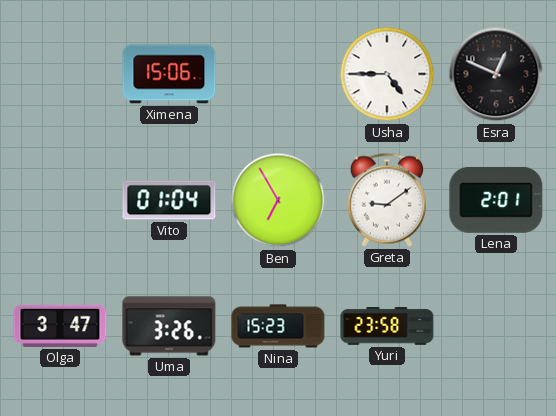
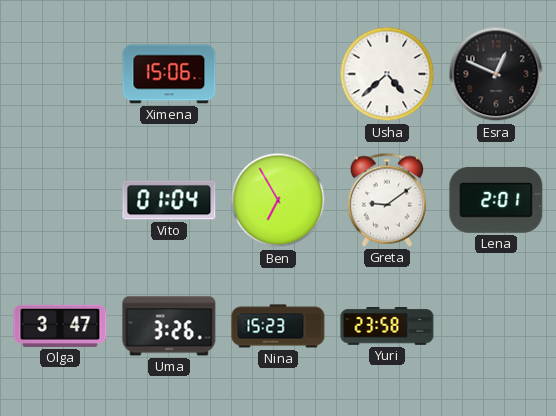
Usha: 4:45 -> 4:38 (387, 74)
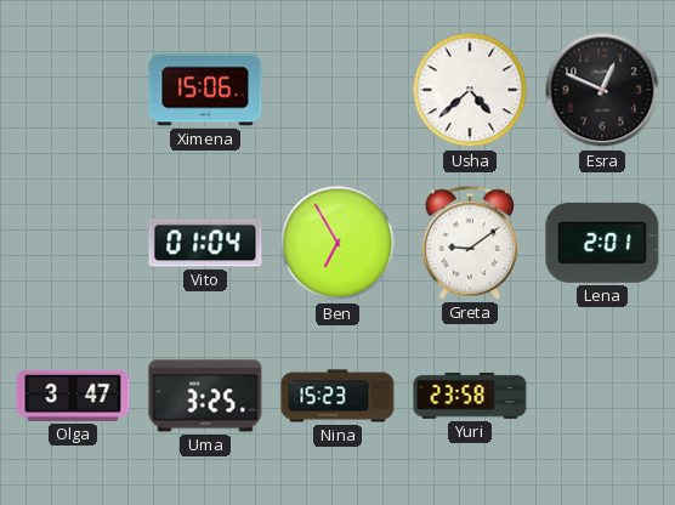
Uma: 3:26 -> 3:25 (205, 396)
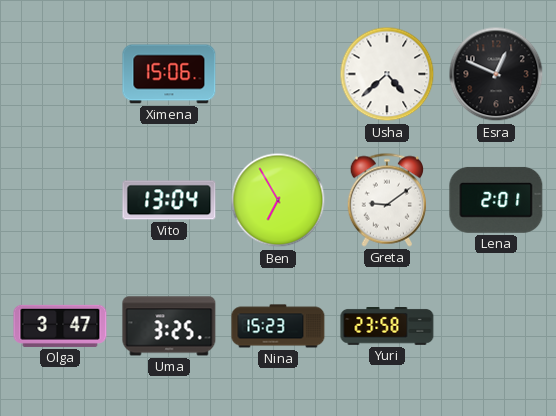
Vito: 01:04 -> 13:04 (169, 200)
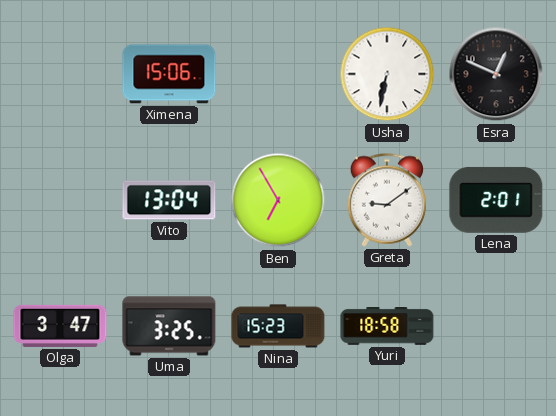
Usha: 4:38 -> 6:32 (387, 74)
Yuri: 23:58 -> 18:58 (387, 327)
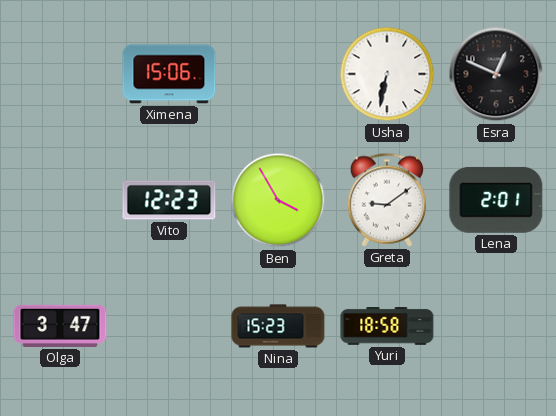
Vito: 13:04 -> 12:23 (169, 200)
Ben: 6:55 -> 3:55 (278, 200)
Uma: 3:25 -> none (169, 326)
